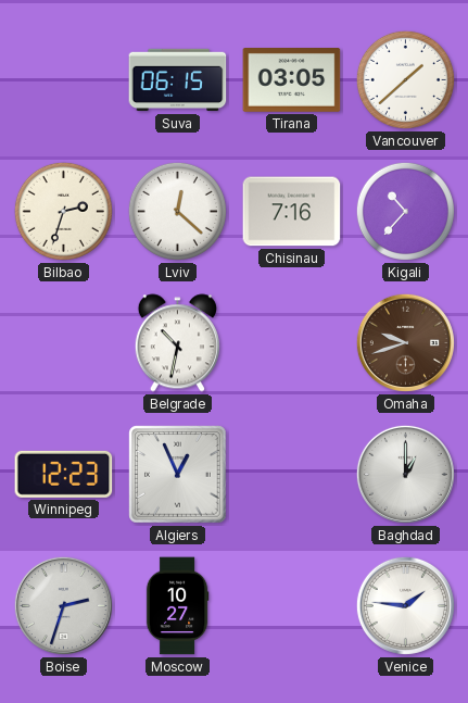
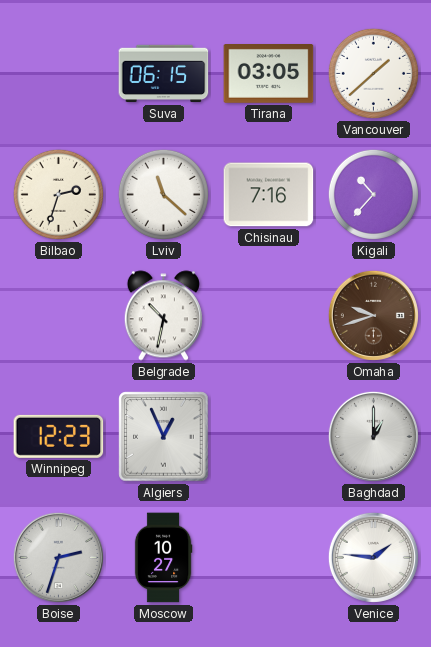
Lviv: 12:22 -> 11:22 (163, 194)
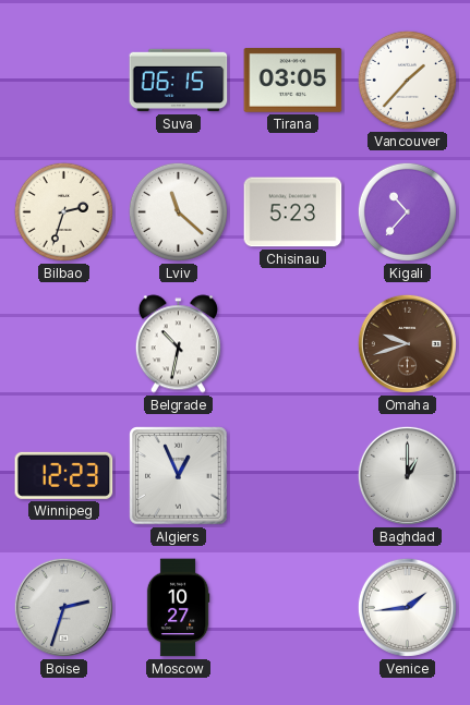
Vancouver: 1:38 -> 1:37 (407, 80)
Chisinau: 7:16 -> 5:23 (293, 212)
Venice: 1:46 -> 1:44 (407, 607)
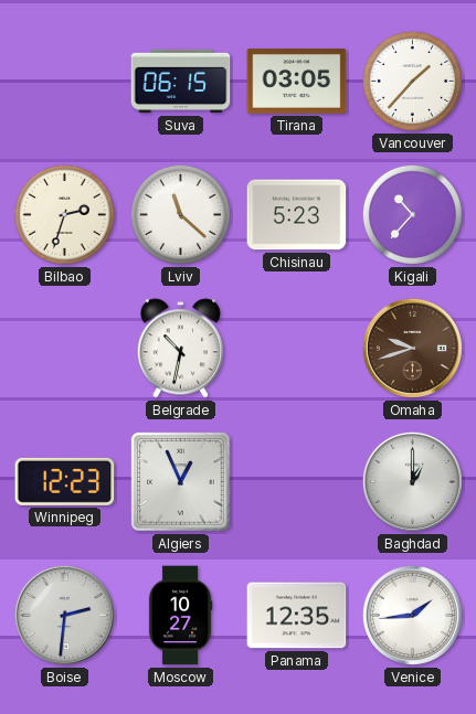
Boise: 2:33 -> 2:31 (64, 615)
Panama: none -> 12:35 (297, 616)
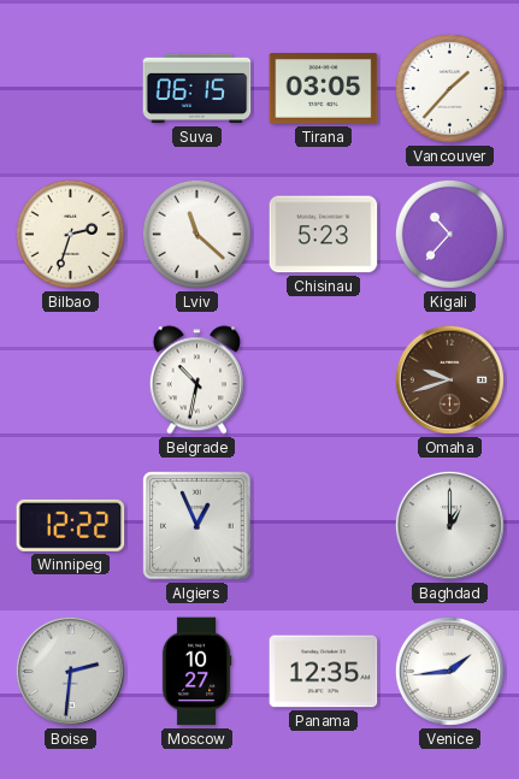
Winnipeg: 12:23 -> 12:22 (71, 525)
